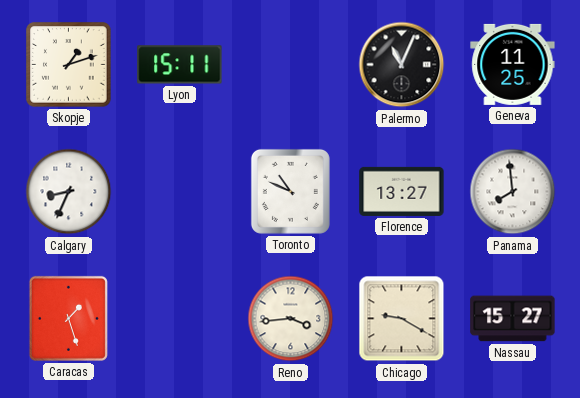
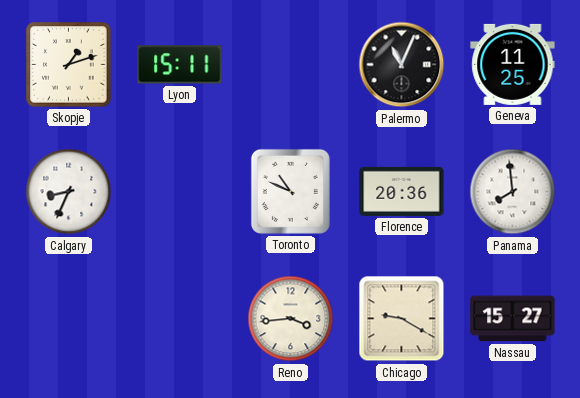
Florence: 13:27 -> 20:36 (402, 191)
Caracas: 1:27 -> none (68, 318)
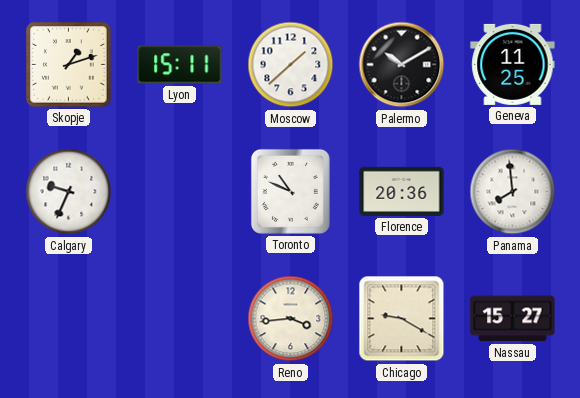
Moscow: none -> 1:38 (291, 65)
Palermo: 11:04 -> 10:10 (402, 65)
Calgary: 8:34 -> 9:34 (69, 192)
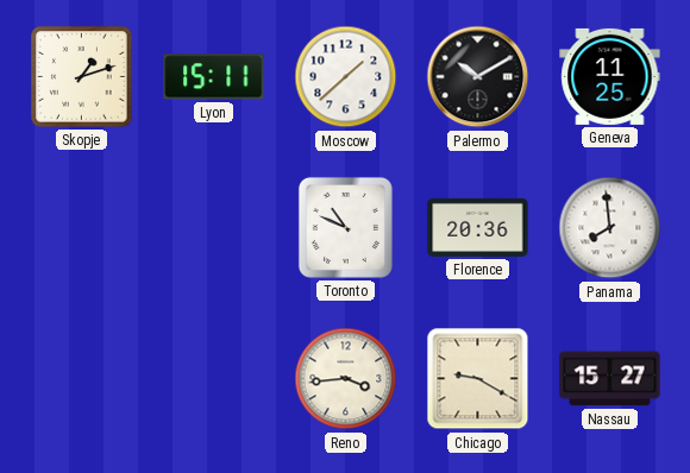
Calgary: 9:34 -> none (69, 192)
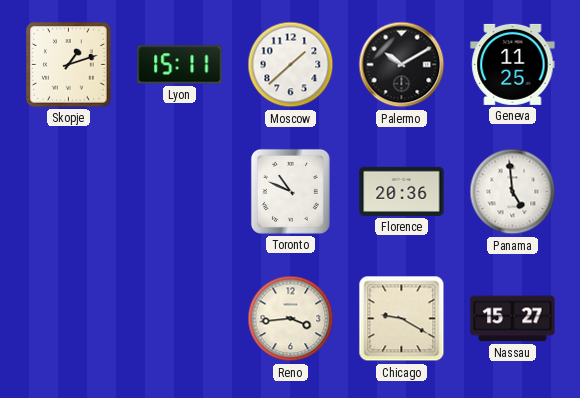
Panama: 7:59 -> 4:59 (513, 192)
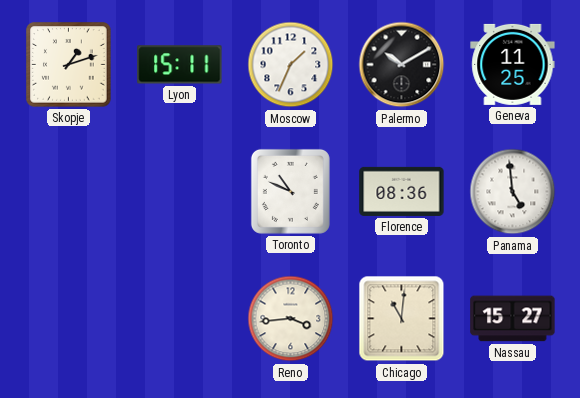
Moscow: 1:38 -> 1:34 (291, 65)
Florence: 20:36 -> 08:36 (402, 191)
Chicago: 9:20 -> 11:01 (402, 319)
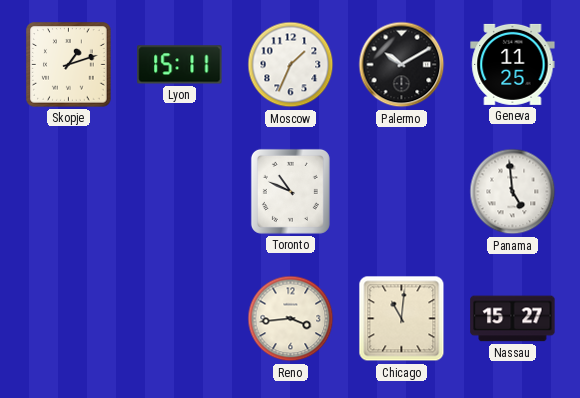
Florence: 08:36 -> none (402, 191)
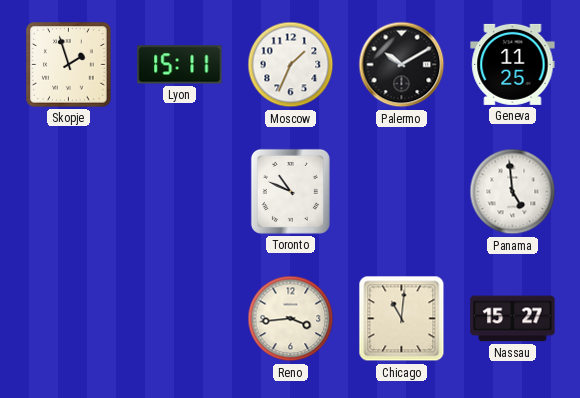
Skopje: 1:12 -> 1:57 (69, 65)
